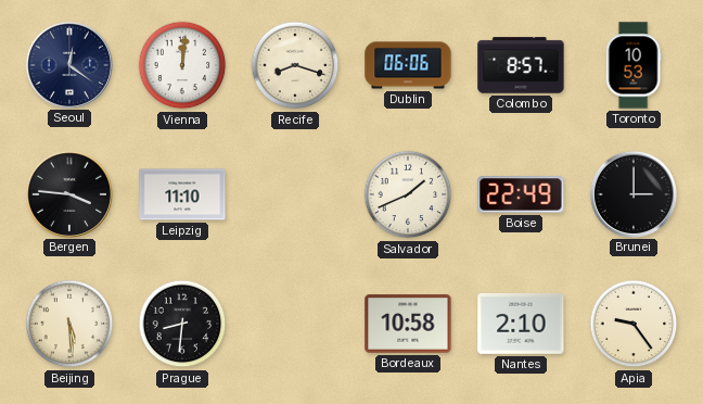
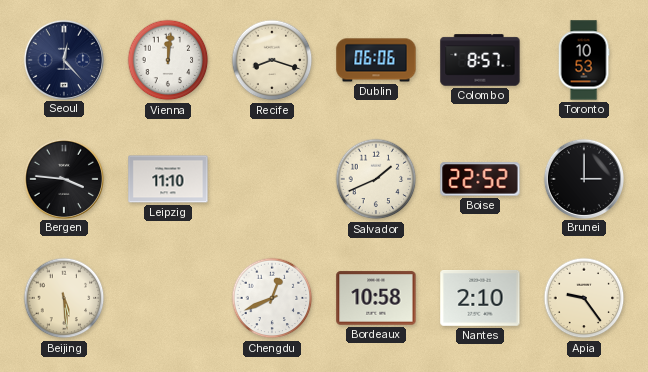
Seoul: 12:21 -> 12:23 (63, 59)
Boise: 22:49 -> 22:52 (480, 179)
Prague: 8:31 -> none (182, 324)
Chengdu: none -> 12:41 (272, 298)
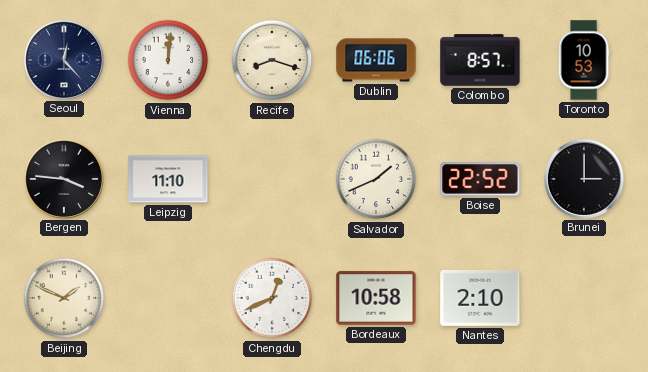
Beijing: 5:29 -> 1:49 (64, 298)
Apia: 9:24 -> none (584, 298)
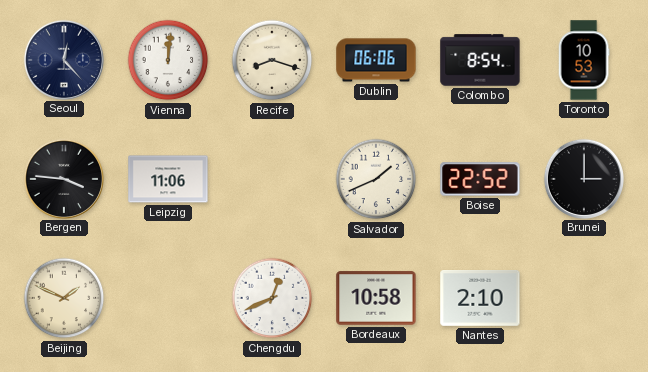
Colombo: 8:57 -> 8:54 (480, 60)
Leipzig: 11:10 -> 11:06 (168, 179)
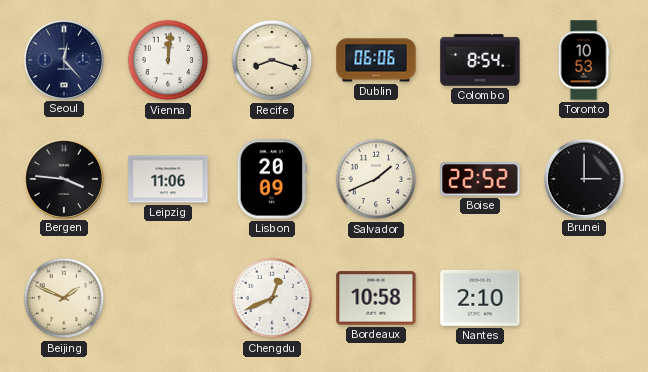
Lisbon: none -> 20:09 (272, 179)
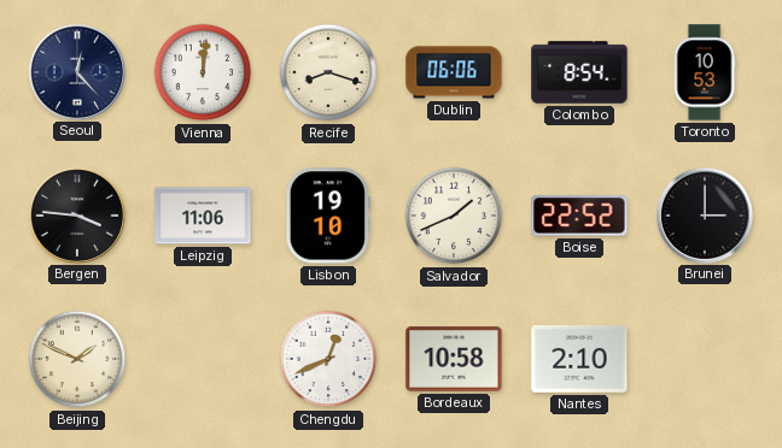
Lisbon: 20:09 -> 19:10 (328, 216)
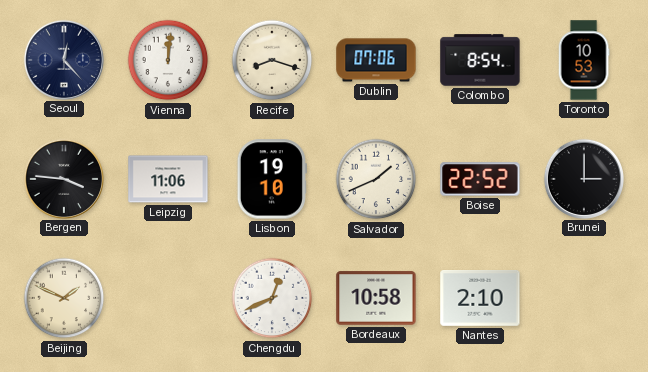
Dublin: 06:06 -> 07:06 (376, 60)
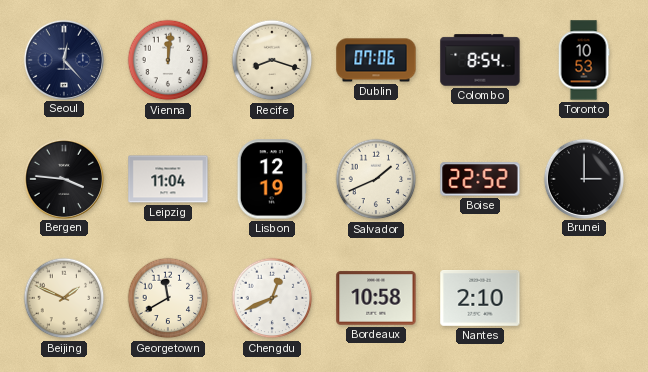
Leipzig: 11:06 -> 11:04 (168, 179)
Lisbon: 19:10 -> 12:19 (272, 179)
Georgetown: none -> 11:40 (168, 298)
